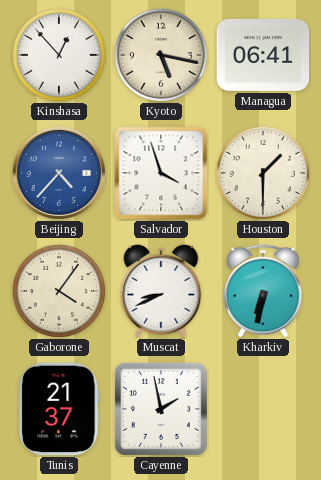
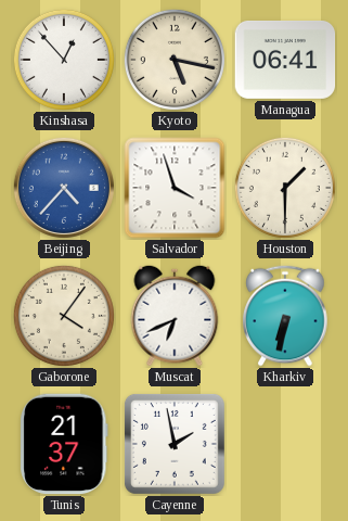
Muscat: 8:41 -> 6:41 (175, 316)
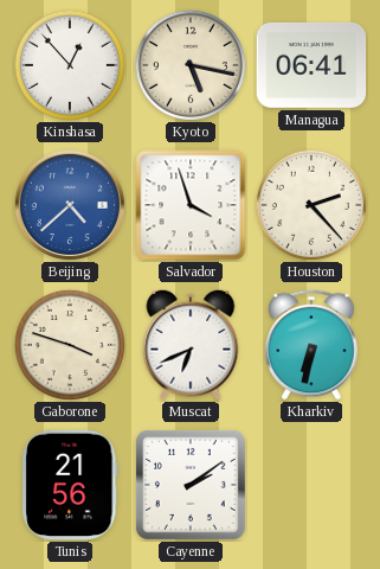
Beijing: 4:37 -> 4:38 (70, 205)
Houston: 1:30 -> 2:23 (311, 205)
Gaborone: 4:06 -> 3:48 (70, 345)
Tunis: 21:37 -> 21:56 (70, 485)
Cayenne: 1:58 -> 2:09 (191, 485)
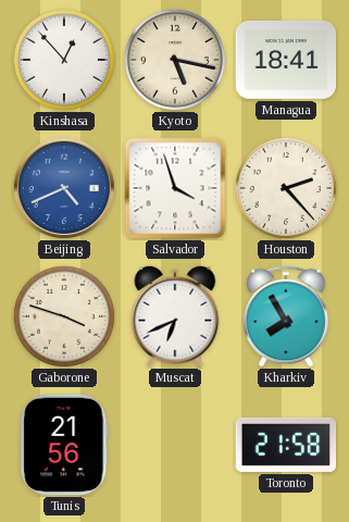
Managua: 06:41 -> 18:41 (286, 60)
Beijing: 4:38 -> 4:41 (64, 188)
Kharkiv: 6:32 -> 7:55 (286, 316)
Cayenne: 2:09 -> none (191, 485)
Toronto: none -> 21:58 (286, 445)
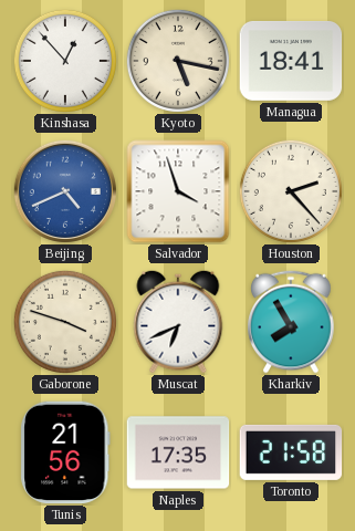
Naples: none -> 17:35 (178, 452)
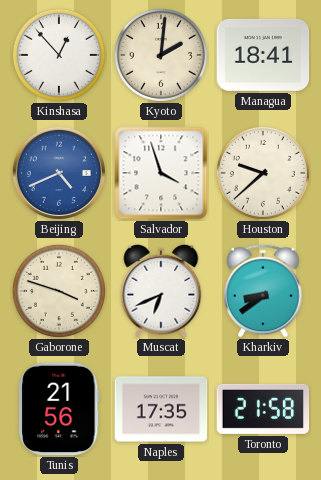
Kyoto: 5:17 -> 2:01 (161, 55)
Houston: 2:23 -> 9:38 (263, 173)
Kharkiv: 7:55 -> 8:39 (263, 291)
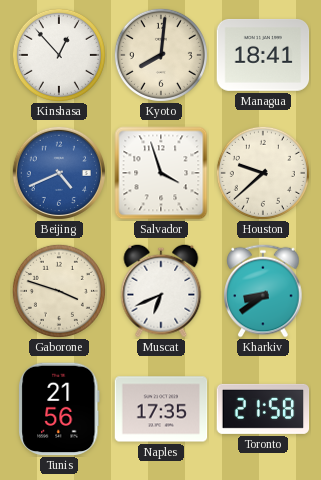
Kyoto: 2:01 -> 8:01 (161, 55)
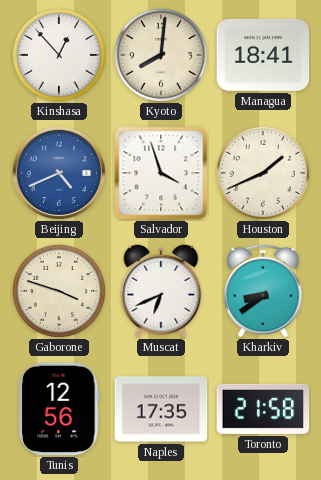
Houston: 9:38 -> 1:41 (263, 173)
Tunis: 21:56 -> 12:56 (59, 409)
